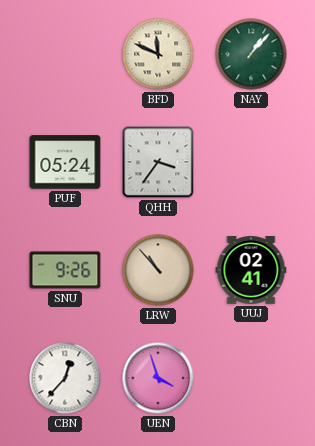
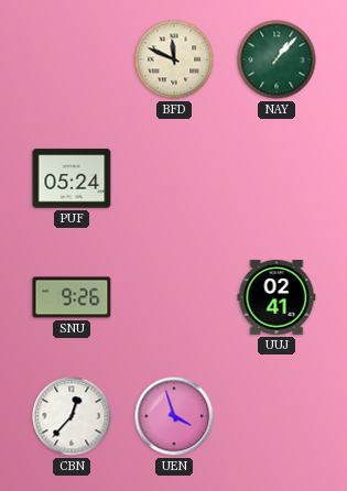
QHH: 3:36 -> none (158, 162)
LRW: 10:53 -> none (158, 270)
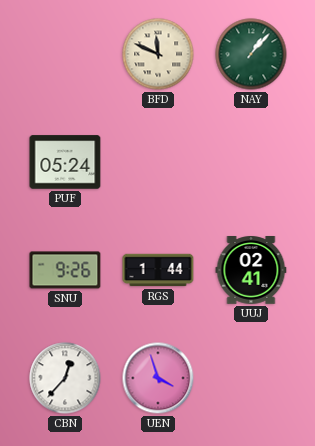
RGS: none -> 1:44 (158, 270)
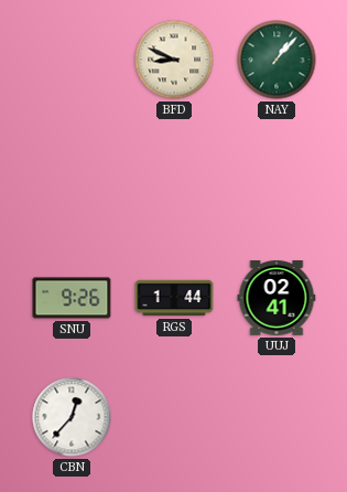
BFD: 11:49 -> 8:49 (174, 60)
PUF: 05:24 -> none (65, 162)
UEN: 3:57 -> none (158, 378)
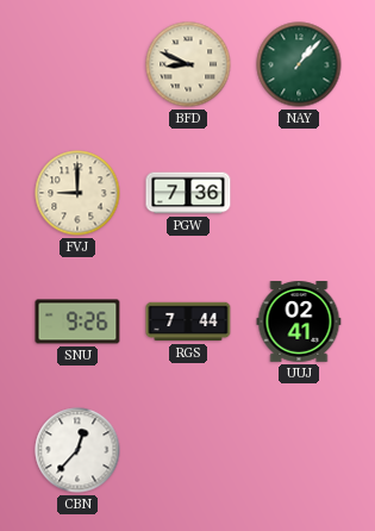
FVJ: none -> 9:00 (77, 193)
PGW: none -> 7:36 (188, 193)
RGS: 1:44 -> 7:44 (188, 321)
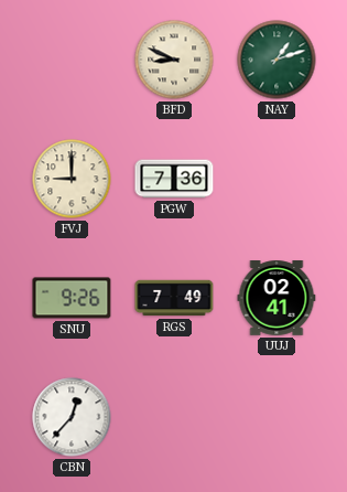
NAY: 1:07 -> 1:12 (276, 60)
RGS: 7:44 -> 7:49 (174, 298)
